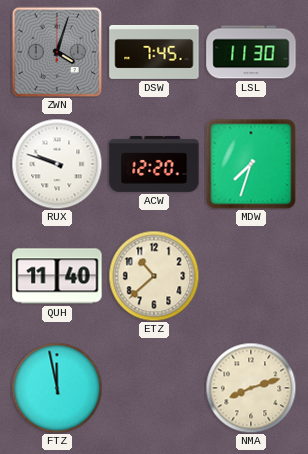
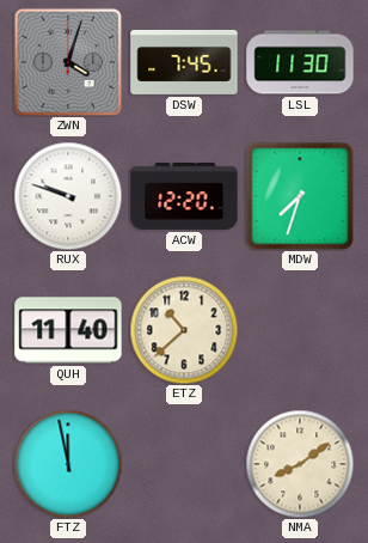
NMA: 8:12 -> 8:09 (300, 464)
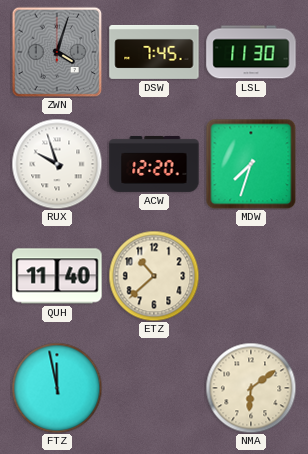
RUX: 9:48 -> 9:57 (57, 164)
NMA: 8:09 -> 6:09 (251, 388)
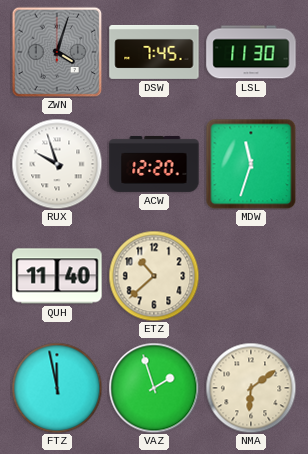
MDW: 7:33 -> 11:33 (251, 164)
VAZ: none -> 1:57 (154, 388)
